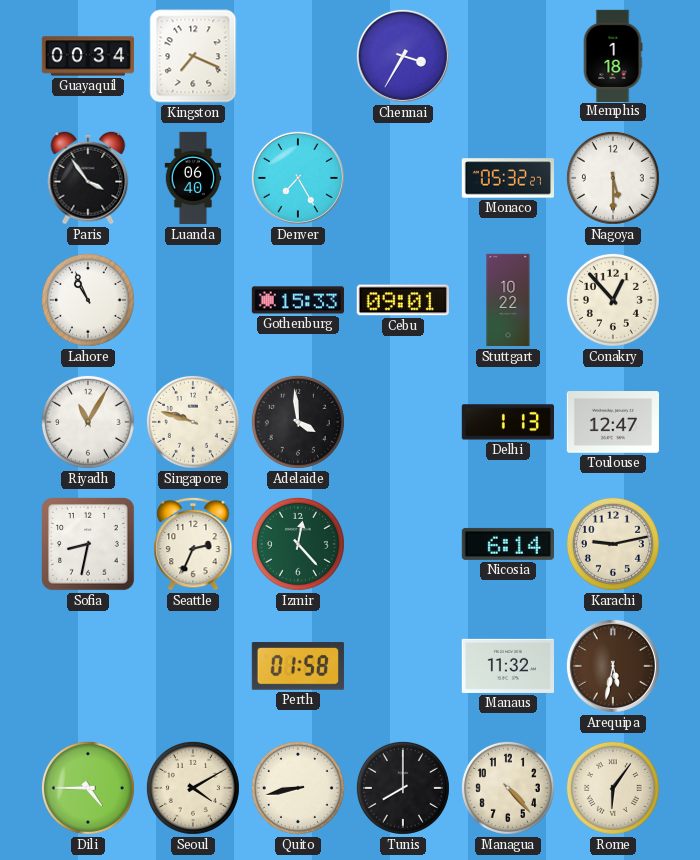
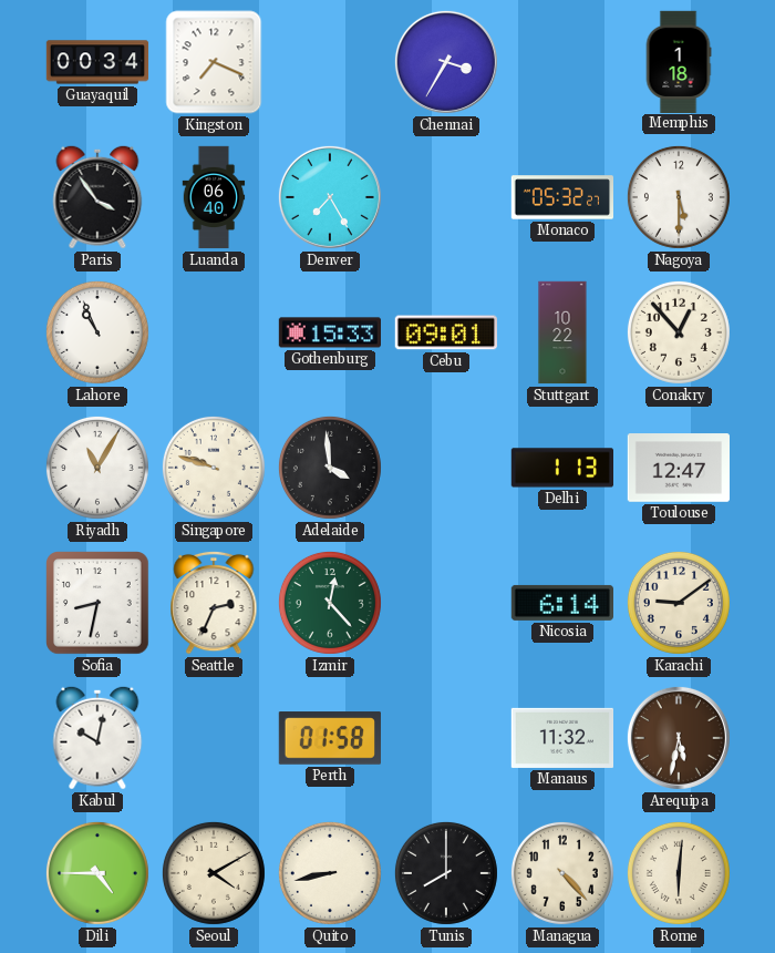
Karachi: 9:13 -> 9:09 (679, 603)
Kabul: none -> 10:02 (97, 738)
Rome: 6:06 -> 6:01 (679, 873)
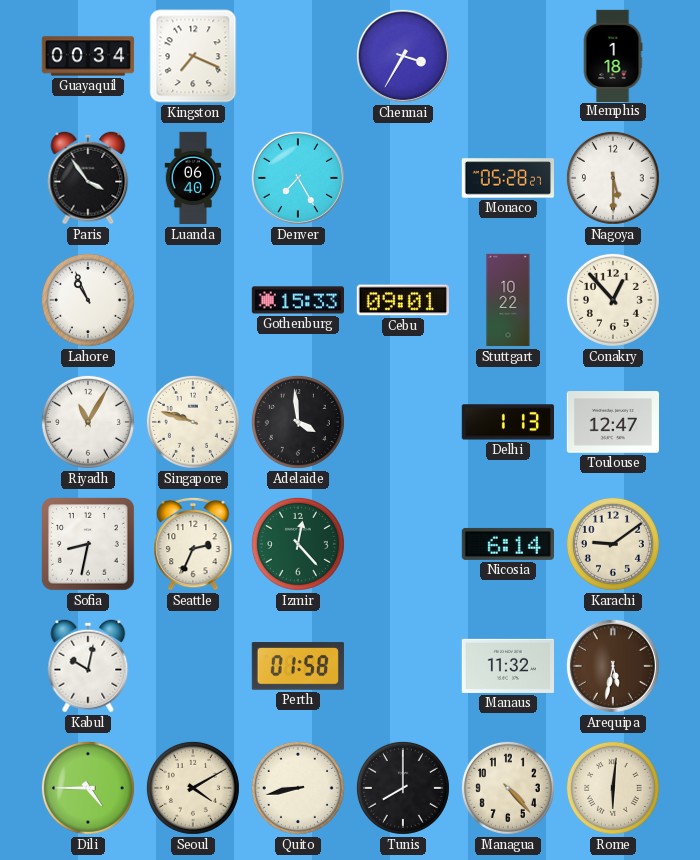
Monaco: 05:32 -> 05:28 (508, 178)
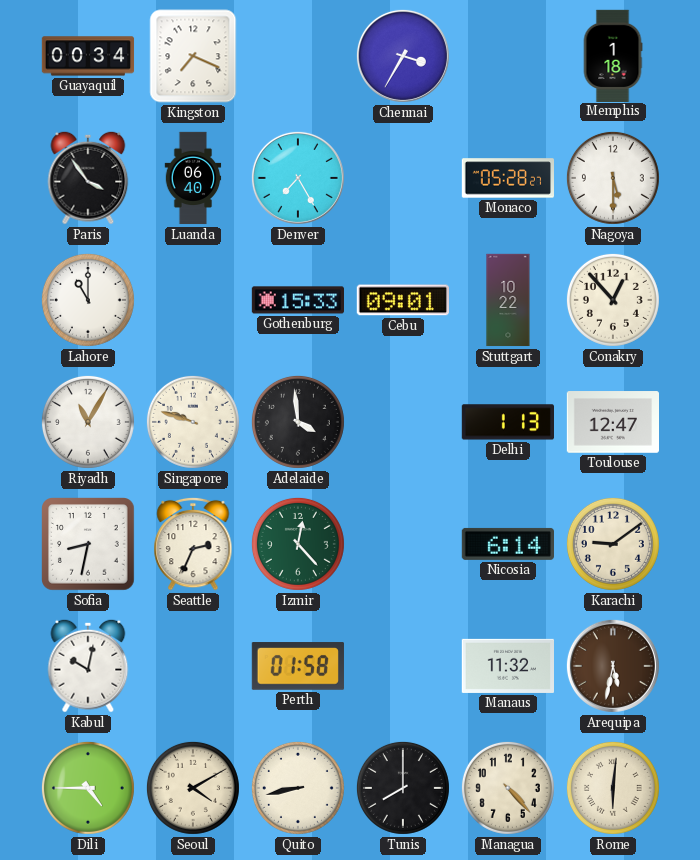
Lahore: 10:56 -> 11:00 (88, 300)
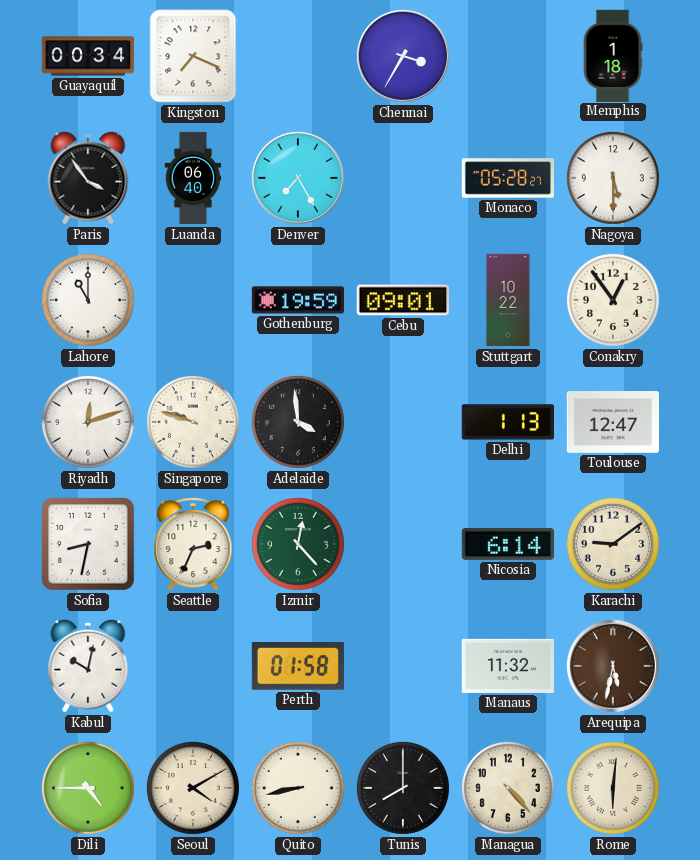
Gothenburg: 15:33 -> 19:59 (297, 300)
Conakry: 12:53 -> 12:54 (613, 300)
Riyadh: 11:05 -> 12:12 (88, 422)
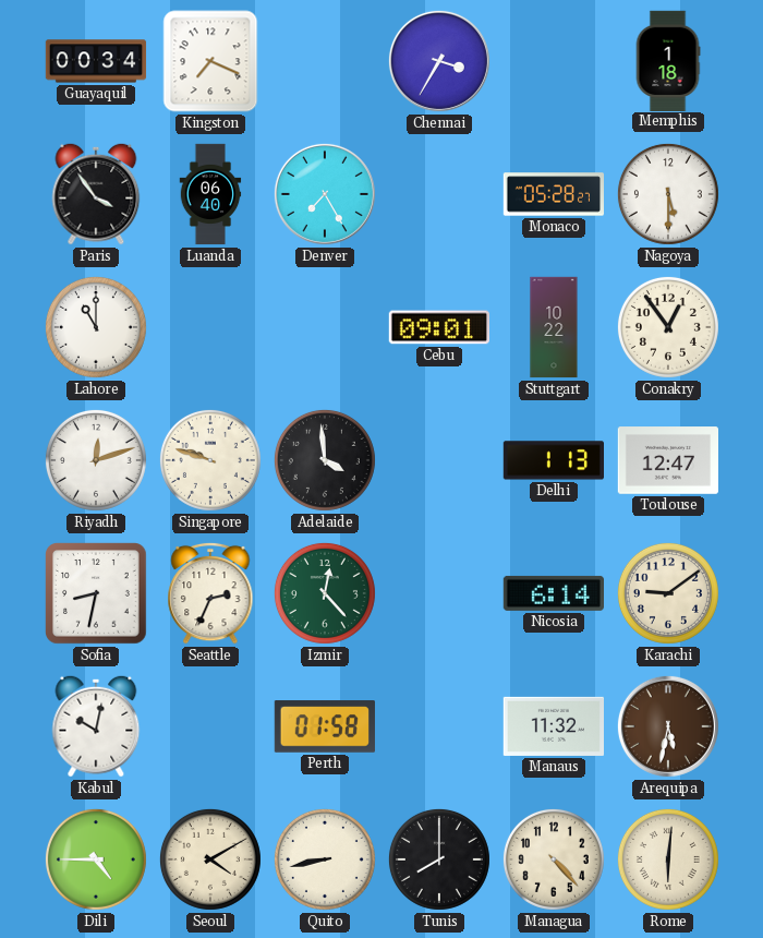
Gothenburg: 19:59 -> none (297, 300)
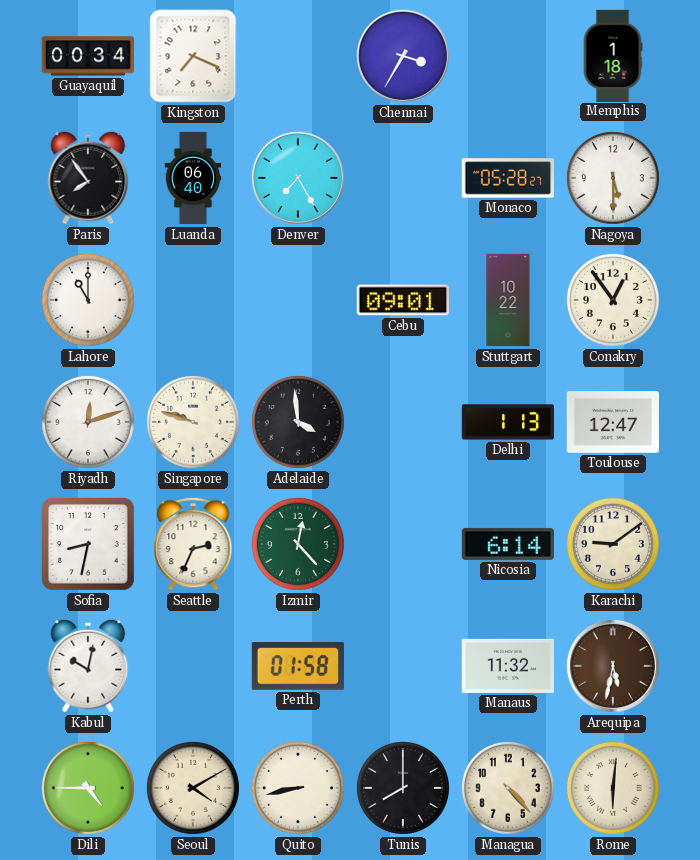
Paris: 3:54 -> 7:54 (88, 178)
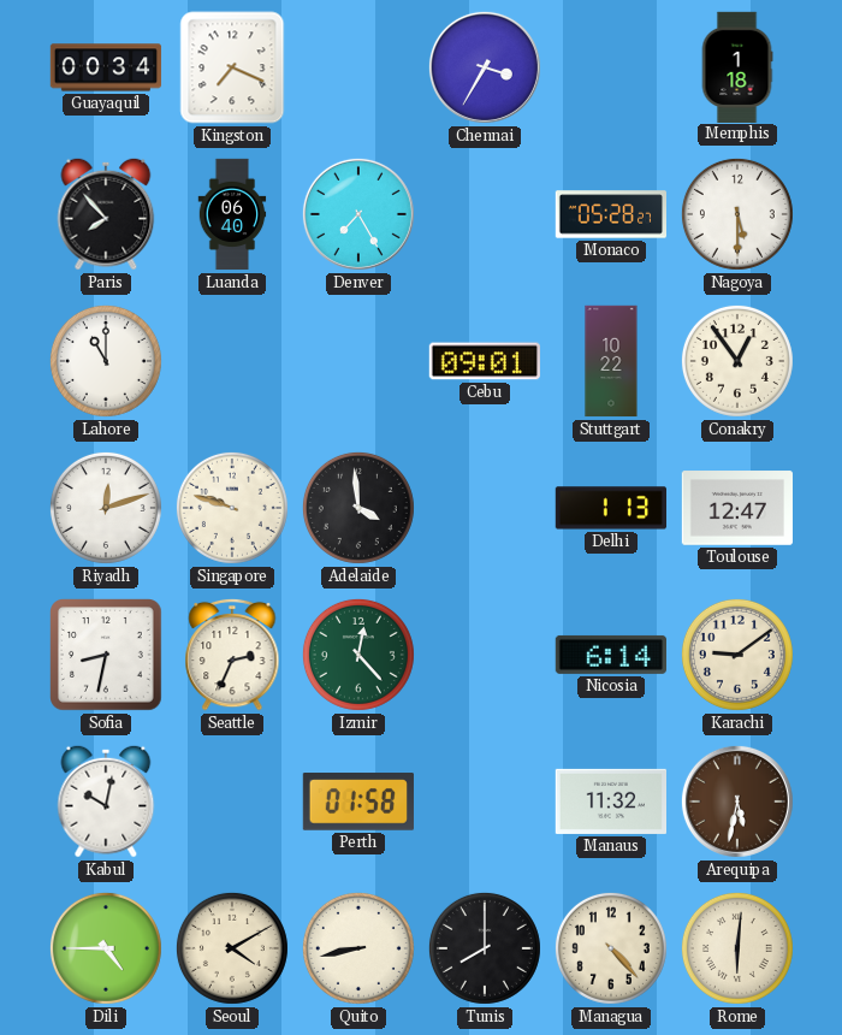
Paris: 7:54 -> 7:53 (106, 214)
